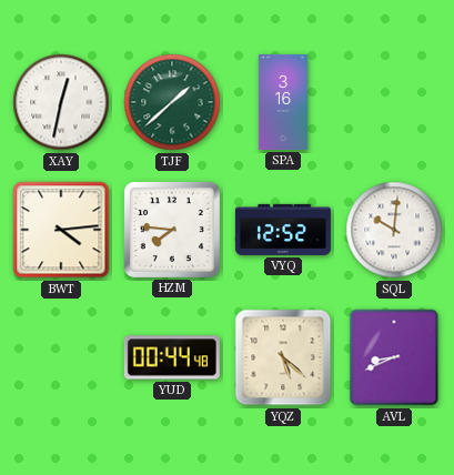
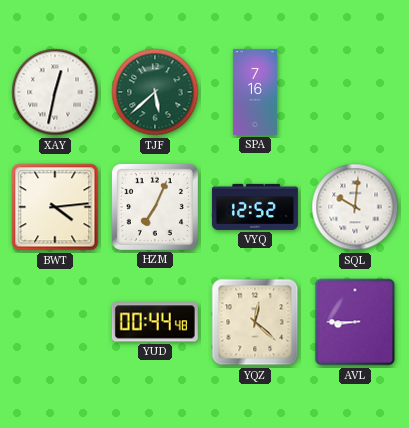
TJF: 1:38 -> 5:38 (155, 92)
SPA: 3:16 -> 7:16 (255, 92)
HZM: 7:46 -> 7:04 (155, 207)
YQZ: 5:22 -> 12:22 (255, 322)
AVL: 8:41 -> 8:45 (355, 322)
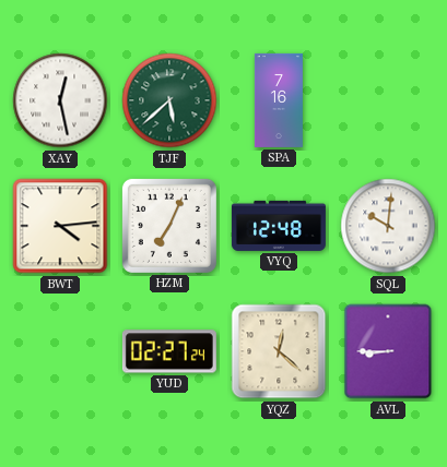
XAY: 12:32 -> 12:28 (60, 100)
VYQ: 12:52 -> 12:48 (279, 226)
YUD: 00:44 -> 02:27 (169, 351)
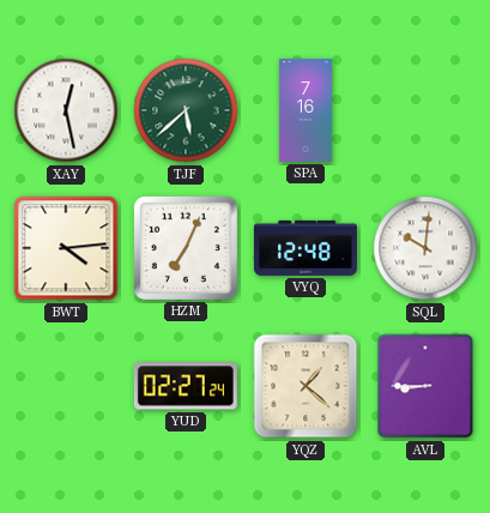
YQZ: 12:22 -> 1:22 (306, 386)
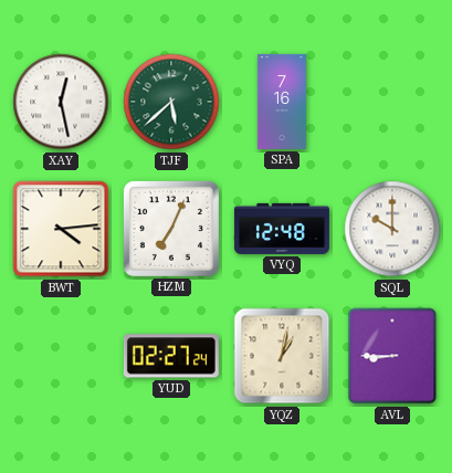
SQL: 10:01 -> 10:00 (392, 229)
YQZ: 1:22 -> 1:02 (282, 356)
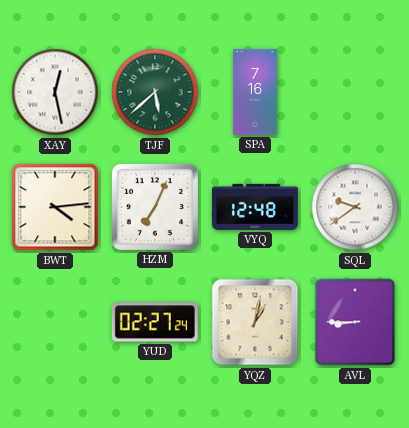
SQL: 10:00 -> 9:39 (355, 207)
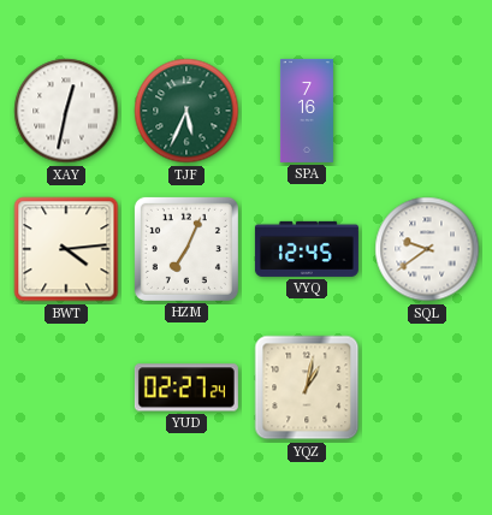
XAY: 12:28 -> 12:32 (66, 111)
TJF: 5:38 -> 5:34 (186, 111)
VYQ: 12:48 -> 12:45 (307, 249)
AVL: 8:45 -> none (355, 322)
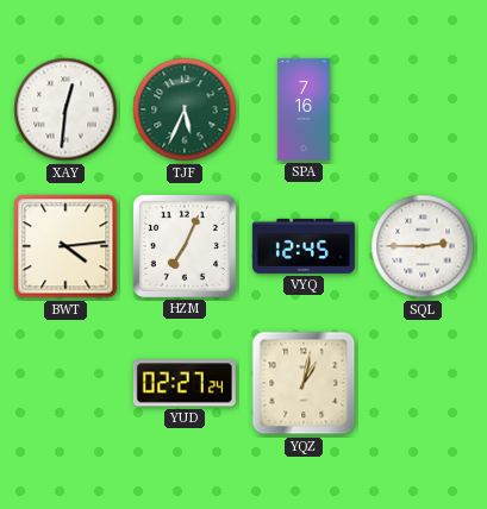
XAY: 12:32 -> 12:31 (65, 109)
SQL: 9:39 -> 2:45 (423, 246)
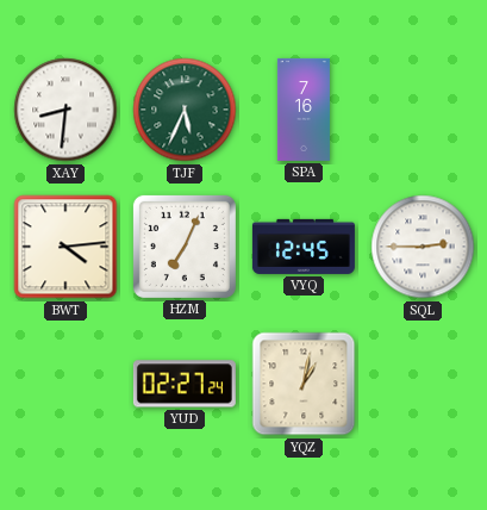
XAY: 12:31 -> 8:31 (65, 110)
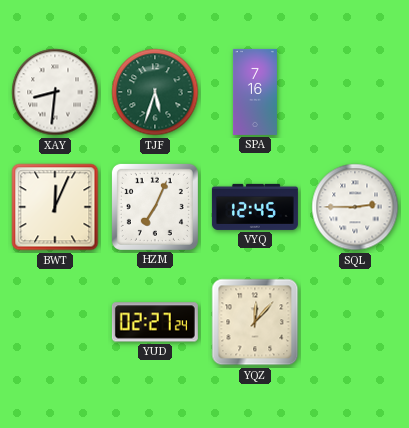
TJF: 5:34 -> 5:33 (155, 92)
BWT: 4:14 -> 12:04 (55, 207)
YQZ: 1:02 -> 12:07 (255, 322)
